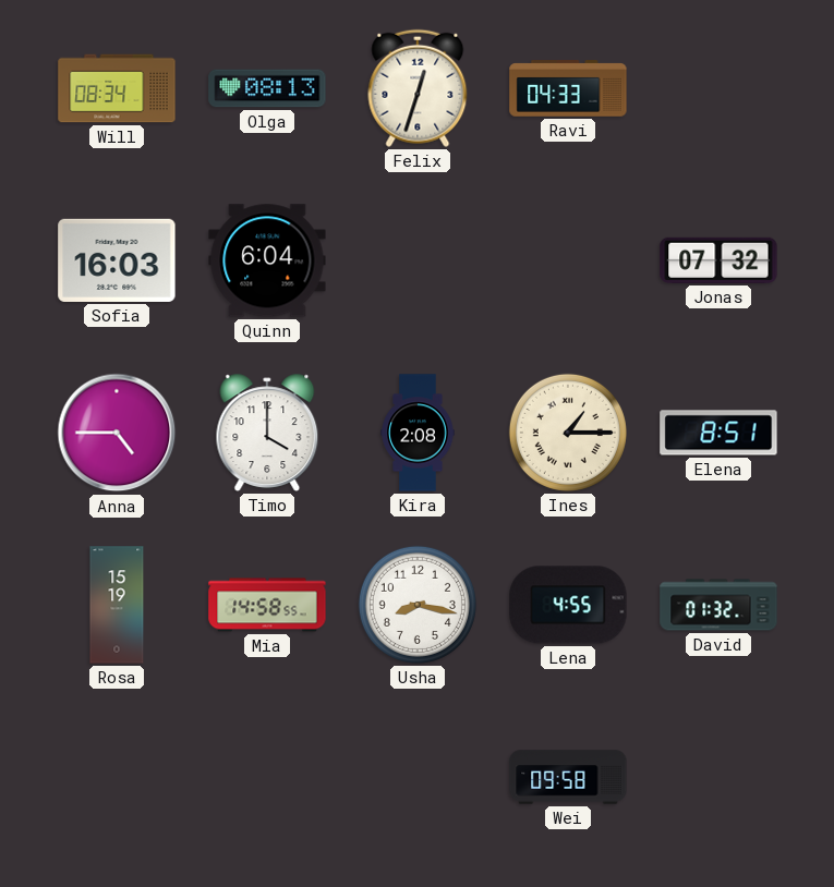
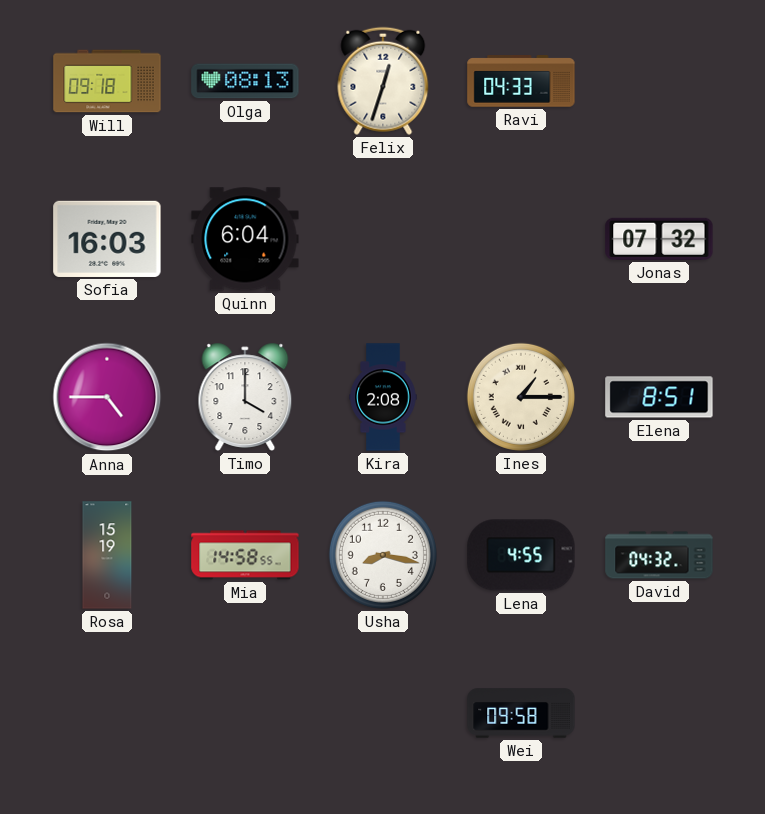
Will: 08:34 -> 09:18 (107, 81)
David: 01:32 -> 04:32 (659, 555)
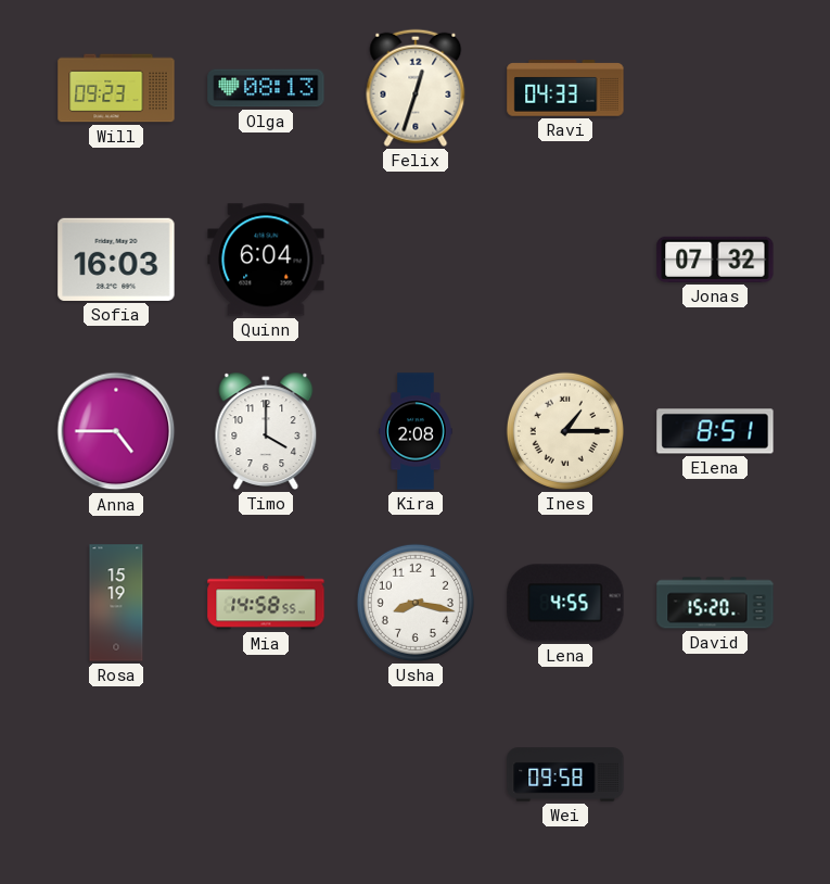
Will: 09:18 -> 09:23 (116, 88)
David: 04:32 -> 15:20 (715, 603)
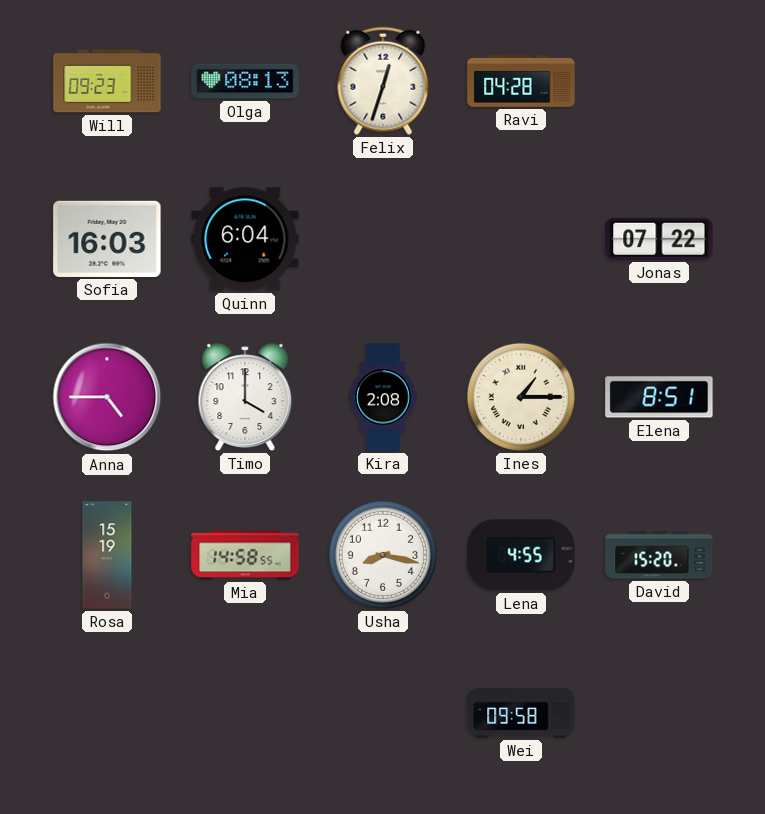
Ravi: 04:33 -> 04:28 (521, 81)
Jonas: 07:32 -> 07:22 (659, 239)
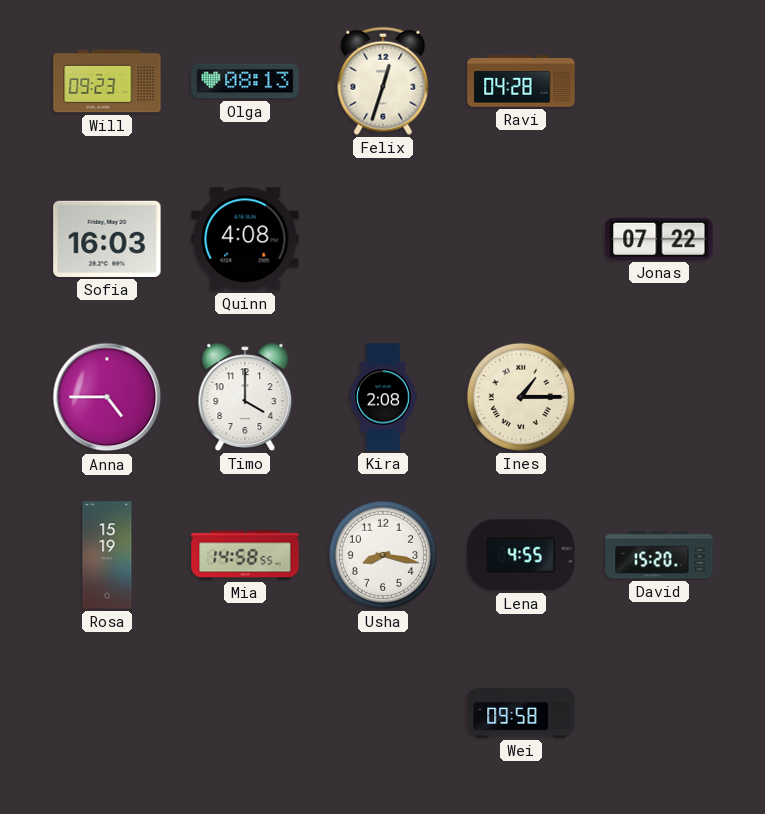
Quinn: 6:04 -> 4:08 (245, 239)
Elena: 8:51 -> none (659, 397)
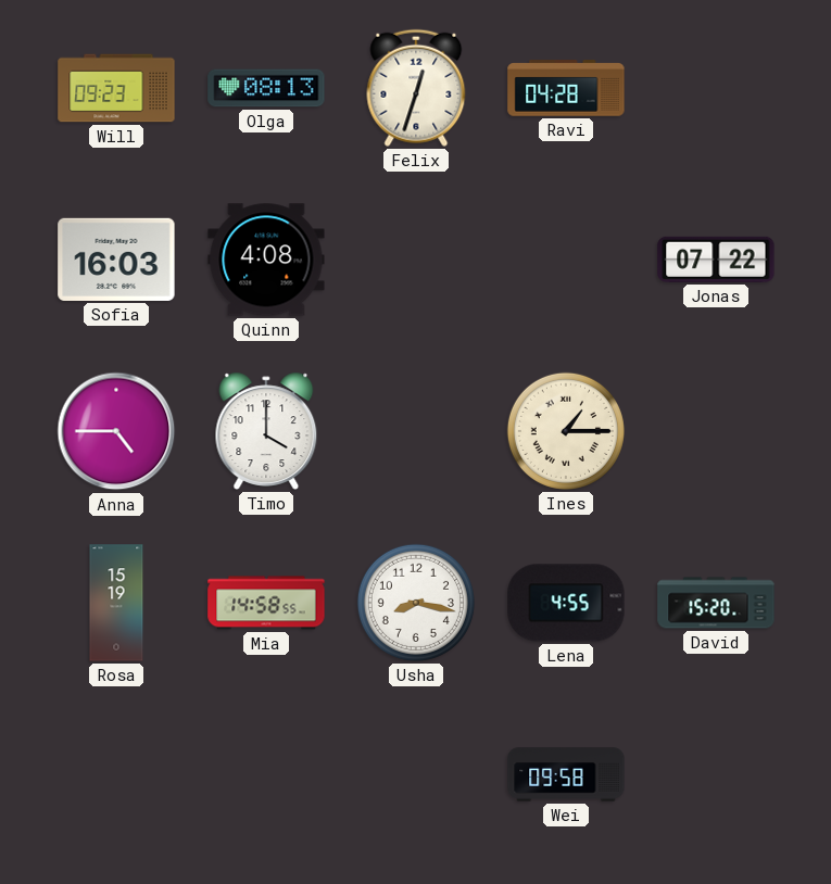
Kira: 2:08 -> none (383, 397)
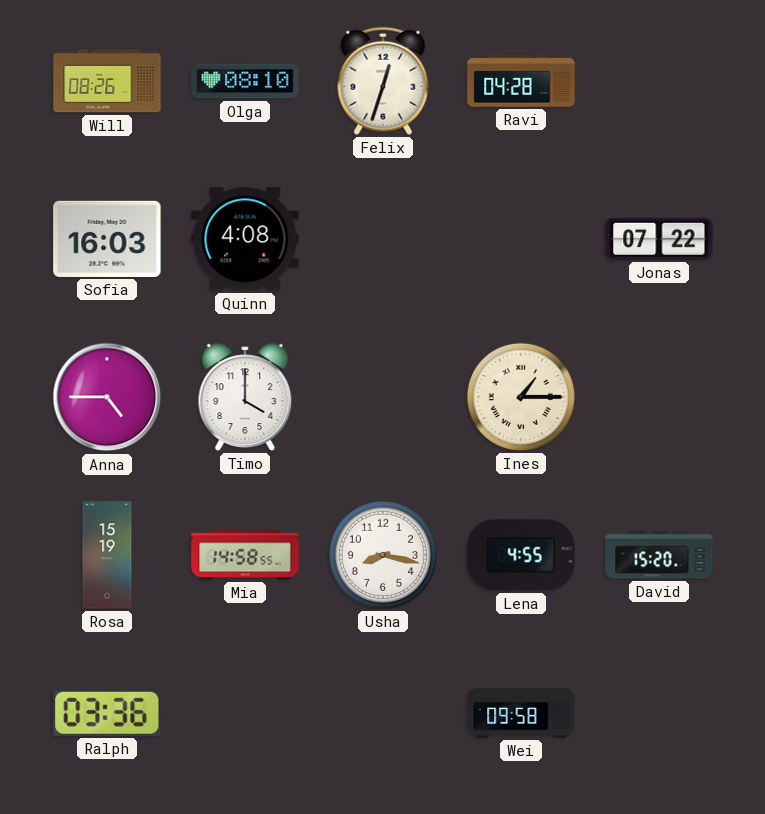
Will: 09:23 -> 08:26 (107, 81)
Olga: 08:13 -> 08:10 (245, 81)
Ralph: none -> 03:36 (107, 713)
